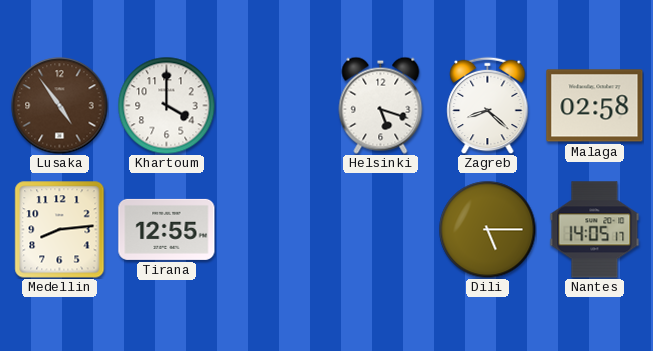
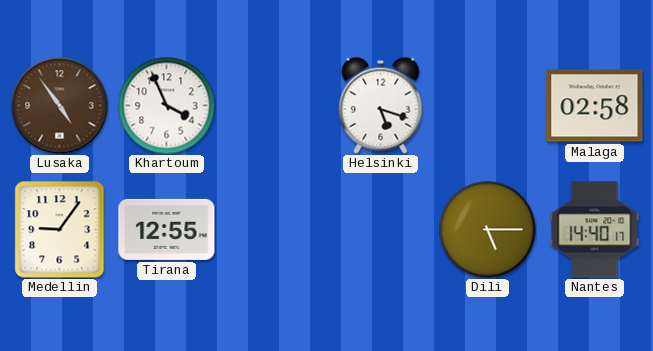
Khartoum: 4:00 -> 3:56 (166, 105)
Zagreb: 8:22 -> none (488, 105)
Medellin: 8:14 -> 9:06 (60, 230)
Nantes: 14:05 -> 14:40 (595, 230)
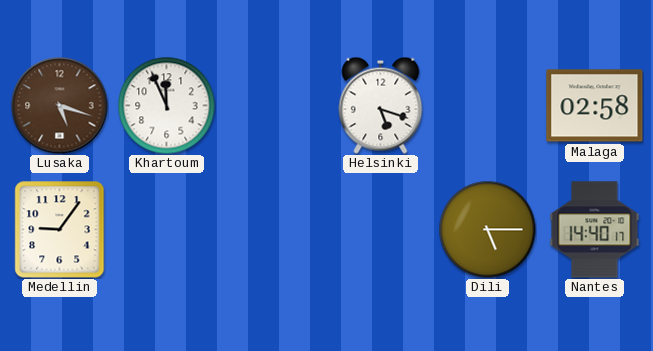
Lusaka: 4:54 -> 5:18 (60, 106)
Khartoum: 3:56 -> 11:56 (166, 105)
Tirana: 12:55 -> none (167, 229)
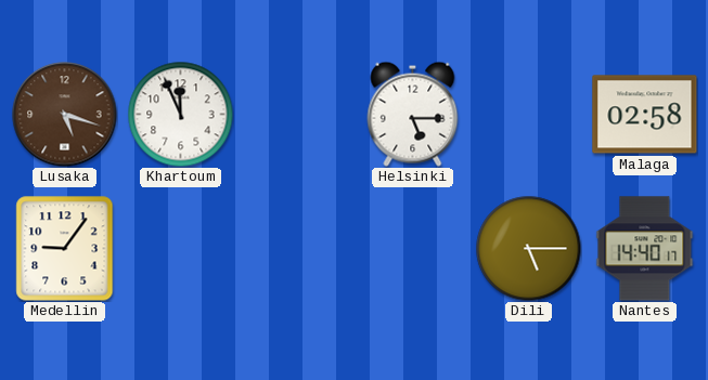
Helsinki: 5:18 -> 5:15 (413, 114)
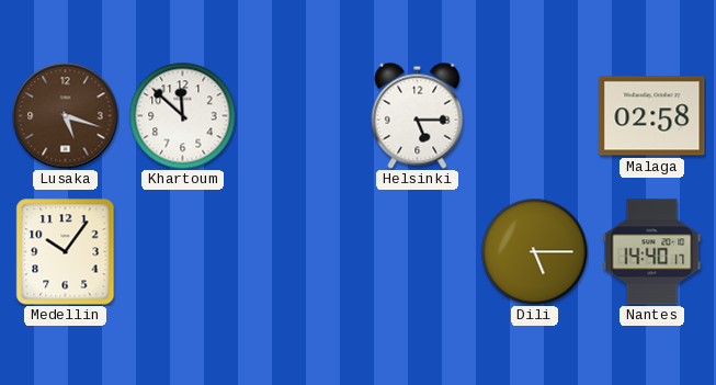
Khartoum: 11:56 -> 11:52 (182, 115)
Medellin: 9:06 -> 10:06 (66, 252)
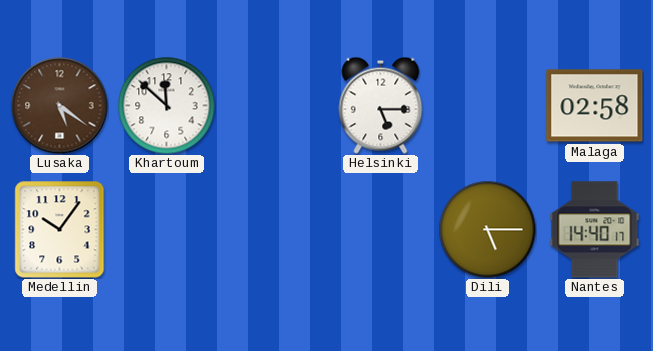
Lusaka: 5:18 -> 5:21 (60, 106)
